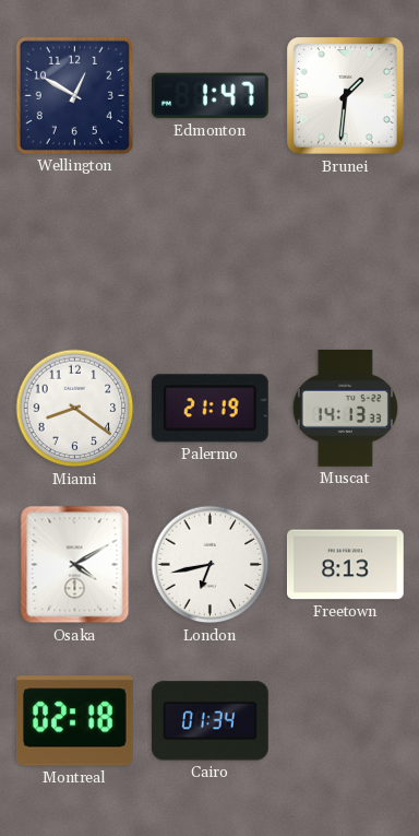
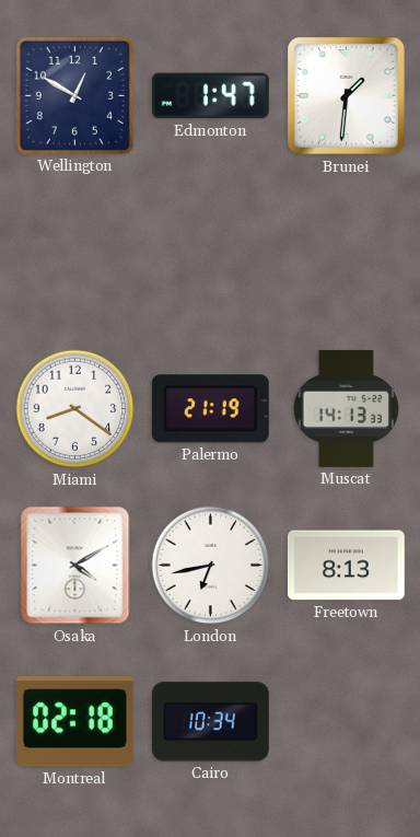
Cairo: 01:34 -> 10:34 (210, 722)
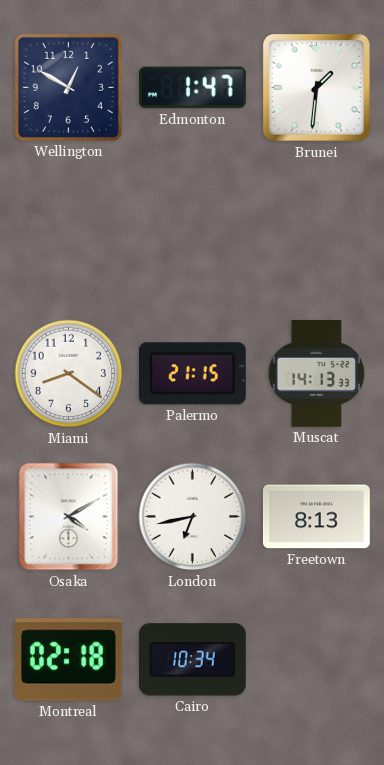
Palermo: 21:19 -> 21:15 (192, 374)
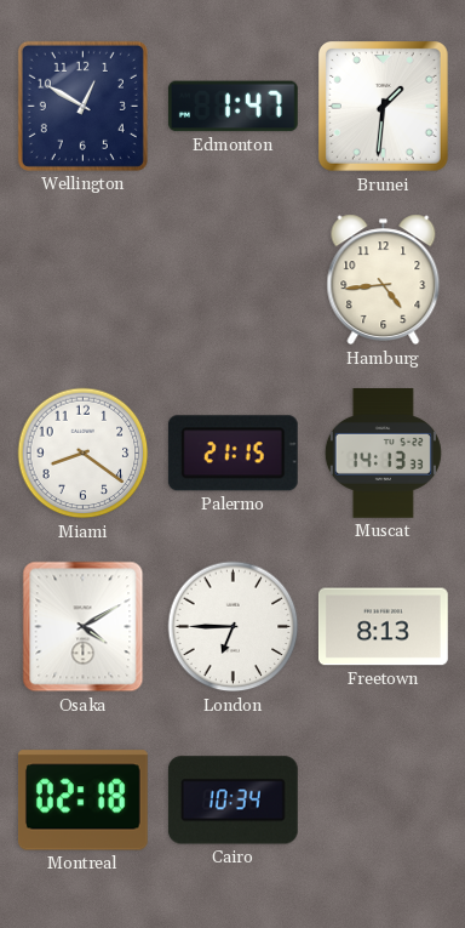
Hamburg: none -> 4:44 (384, 280)
London: 6:43 -> 6:45 (234, 627)
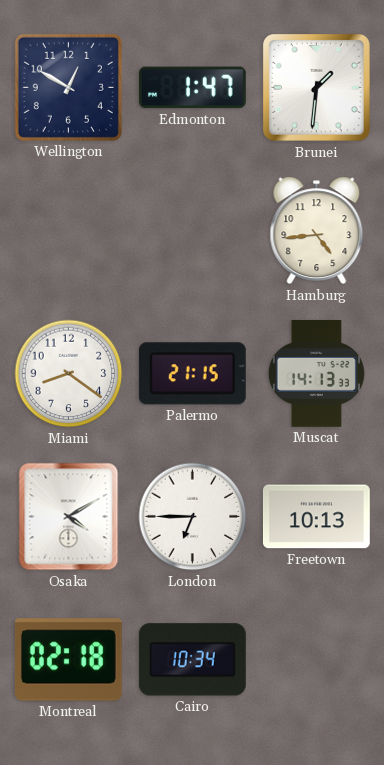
Freetown: 8:13 -> 10:13 (316, 517)
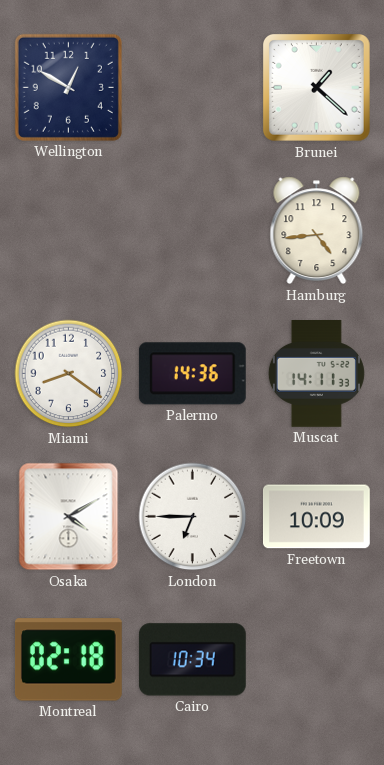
Edmonton: 1:47 -> none (192, 88)
Brunei: 1:31 -> 1:22 (317, 88)
Palermo: 21:15 -> 14:36 (192, 374)
Muscat: 14:13 -> 14:11 (316, 374)
Freetown: 10:13 -> 10:09 (316, 517)
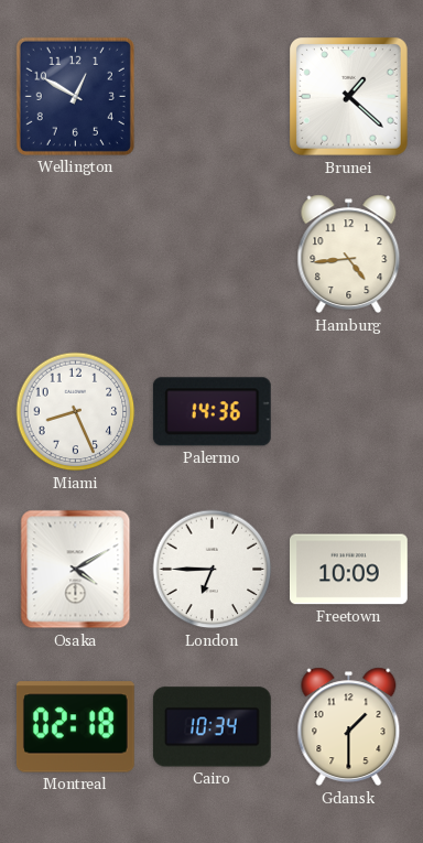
Miami: 8:21 -> 8:26 (76, 412)
Muscat: 14:11 -> none (316, 374)
Gdansk: none -> 1:30 (349, 727)
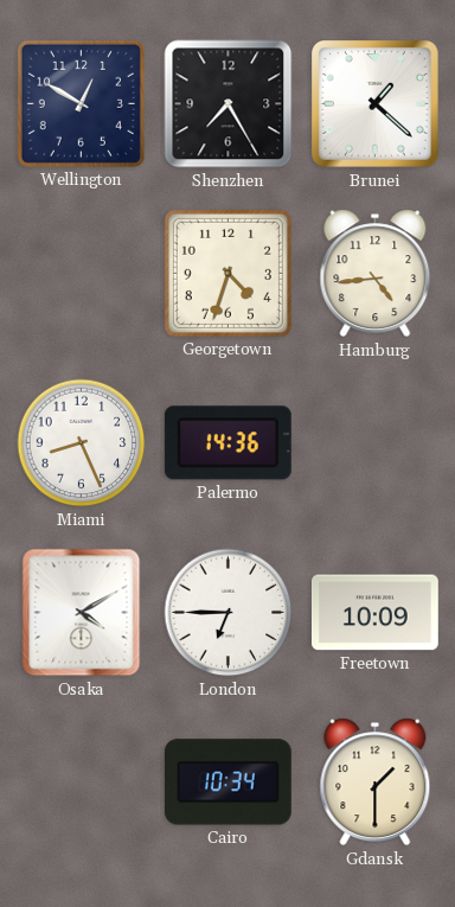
Shenzhen: none -> 7:25 (229, 104)
Georgetown: none -> 4:33 (227, 273)
Montreal: 02:18 -> none (75, 727)
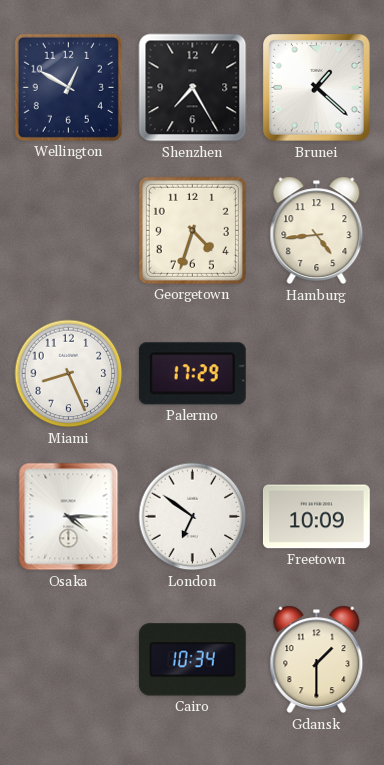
Palermo: 14:36 -> 17:29 (192, 374)
Osaka: 4:10 -> 4:15 (69, 517)
London: 6:45 -> 6:51 (193, 517)
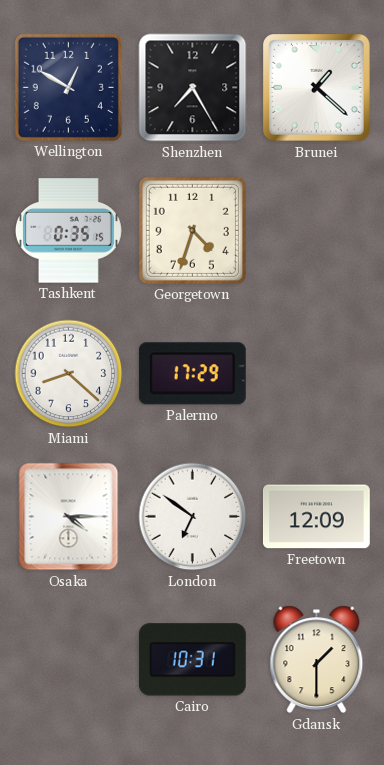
Tashkent: none -> 0:35 (68, 231)
Hamburg: 4:44 -> none (317, 231)
Miami: 8:26 -> 8:22 (69, 374)
Freetown: 10:09 -> 12:09 (316, 517)
Cairo: 10:34 -> 10:31 (192, 660)
